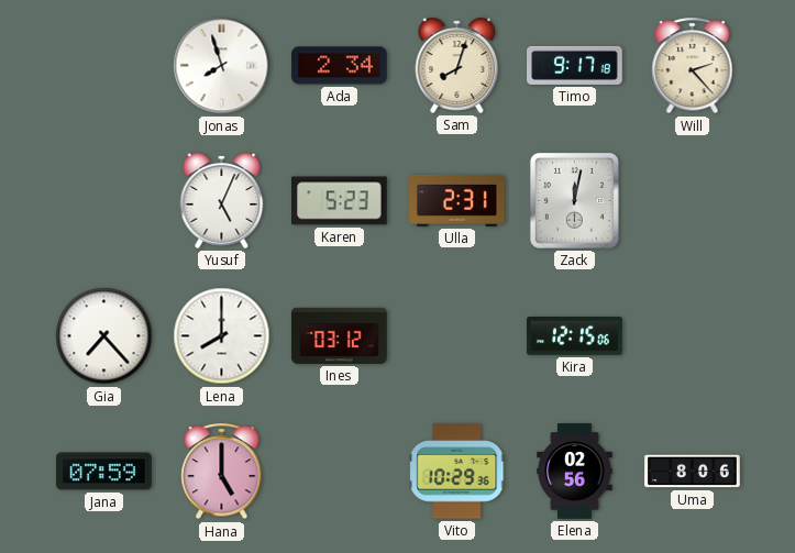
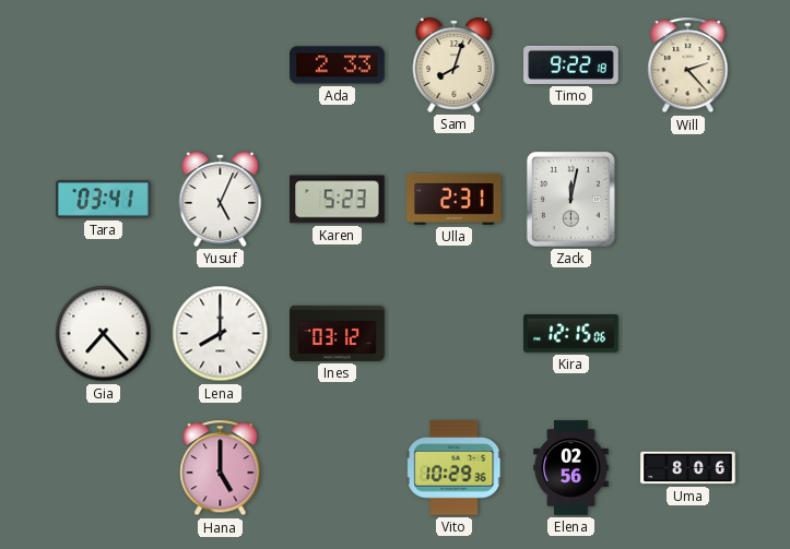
Jonas: 7:57 -> none (222, 66)
Ada: 2:34 -> 2:33 (338, 65)
Timo: 9:17 -> 9:22 (571, 64)
Tara: none -> 03:41 (104, 200)
Jana: 07:59 -> none (104, 472)
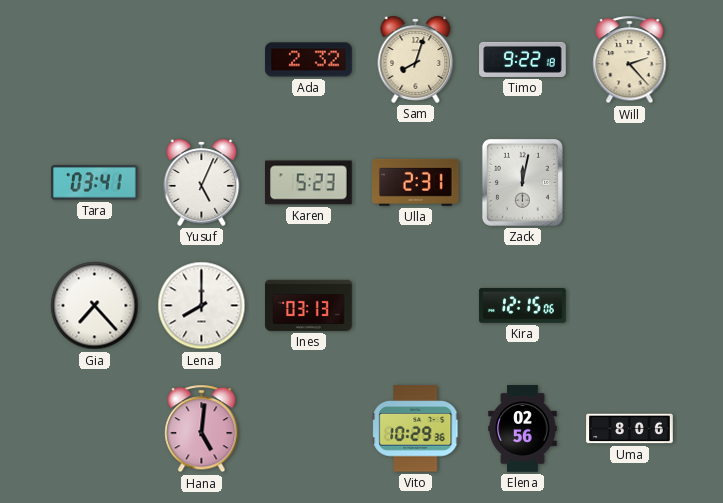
Ada: 2:33 -> 2:32 (309, 60)
Ines: 03:12 -> 03:13 (309, 305)
Hana: 5:00 -> 5:01 (202, 429)
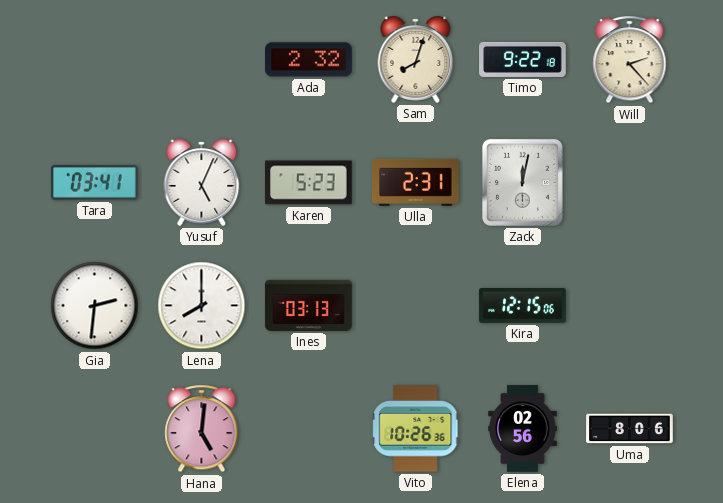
Gia: 7:23 -> 2:31 (95, 306)
Vito: 10:29 -> 10:26 (416, 429)
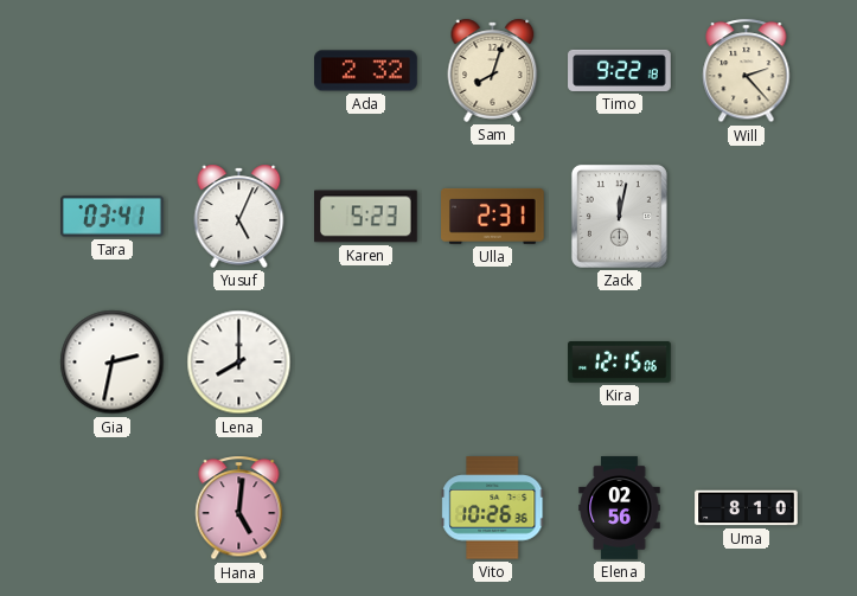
Gia: 2:31 -> 2:32 (113, 363)
Ines: 03:13 -> none (309, 305)
Uma: 8:06 -> 8:10 (747, 508)
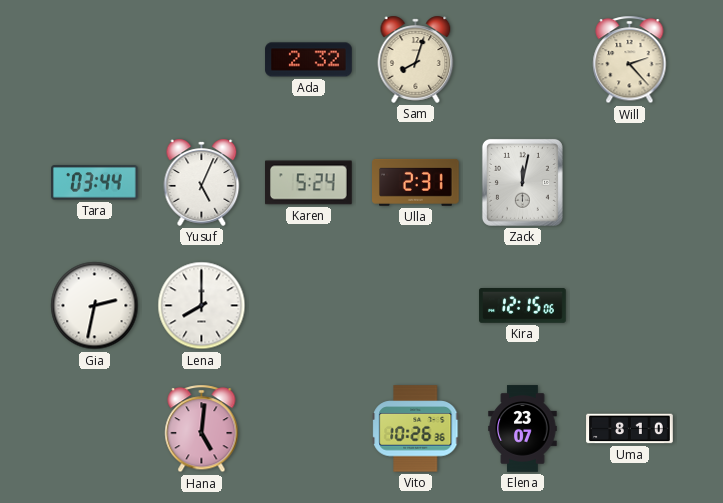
Timo: 9:22 -> none (620, 70)
Tara: 03:41 -> 03:44 (95, 183)
Karen: 5:23 -> 5:24 (309, 183)
Elena: 02:56 -> 23:07 (523, 429)
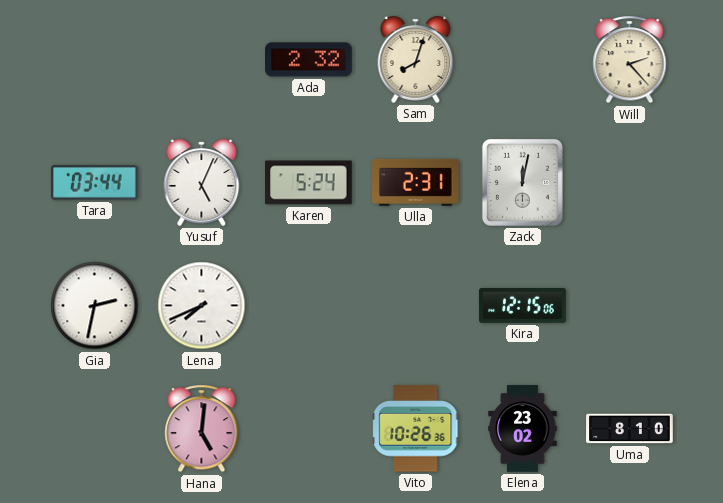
Lena: 8:00 -> 7:41 (202, 306)
Elena: 23:07 -> 23:02 (523, 429)
